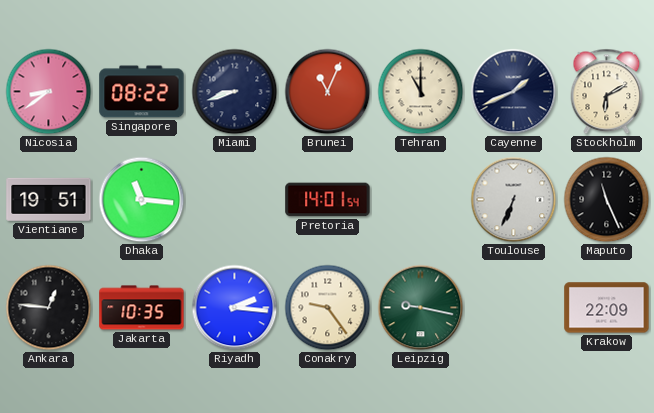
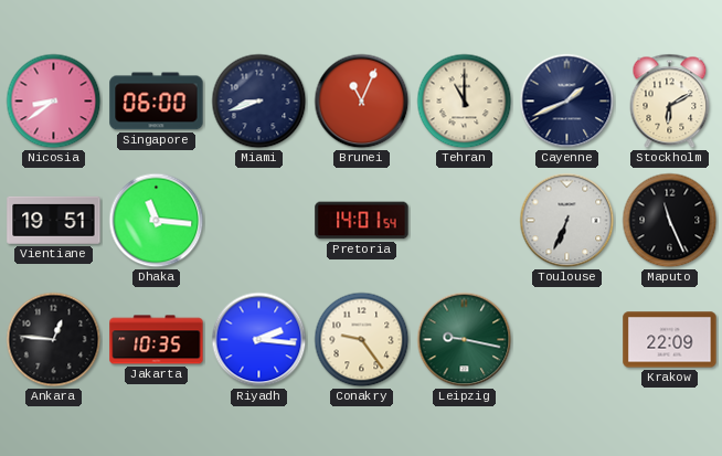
Singapore: 08:22 -> 06:00 (157, 102)
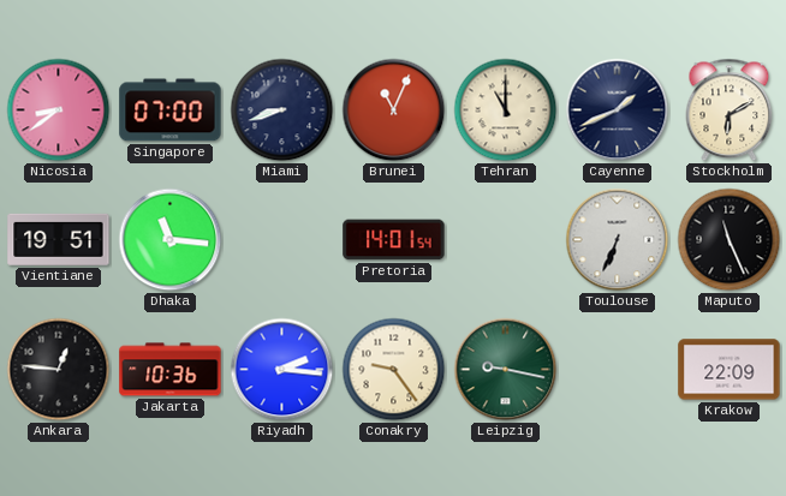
Singapore: 06:00 -> 07:00 (171, 110)
Jakarta: 10:35 -> 10:36 (171, 370)
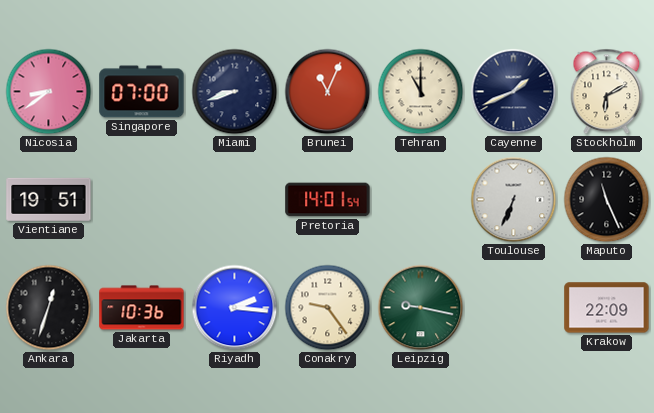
Dhaka: 11:16 -> none (171, 240)
Ankara: 12:46 -> 12:33 (49, 308)
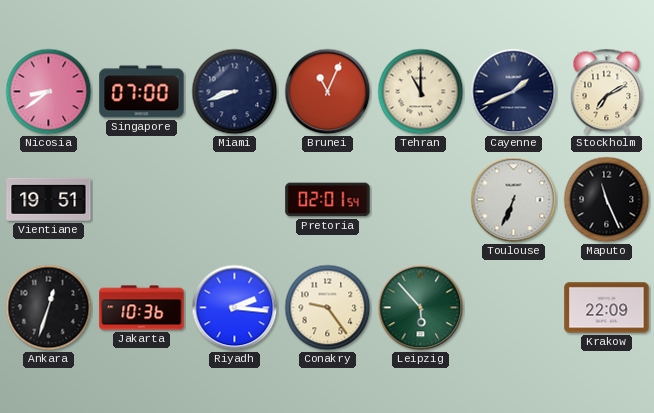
Stockholm: 6:10 -> 7:10 (607, 92)
Pretoria: 14:01 -> 02:01 (328, 200)
Leipzig: 9:17 -> 5:53 (421, 308)
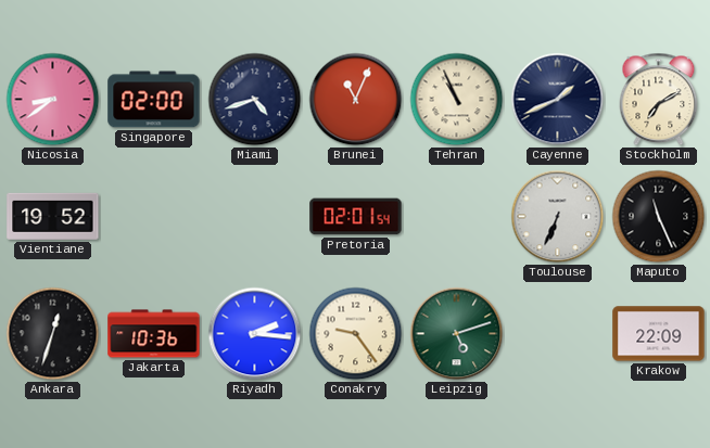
Singapore: 07:00 -> 02:00 (154, 100)
Miami: 8:42 -> 4:42 (255, 100)
Tehran: 11:00 -> 10:56 (457, 100)
Vientiane: 19:51 -> 19:52 (53, 216)
Leipzig: 5:53 -> 5:12 (457, 334)
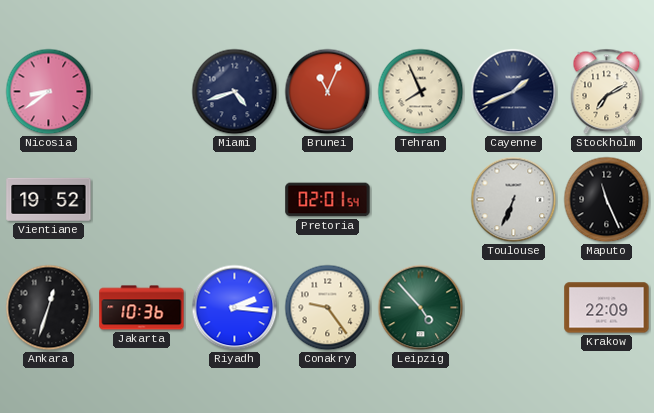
Singapore: 02:00 -> none (154, 100)
Tehran: 10:56 -> 7:56 (421, 92)
Leipzig: 5:12 -> 4:53 (421, 308)
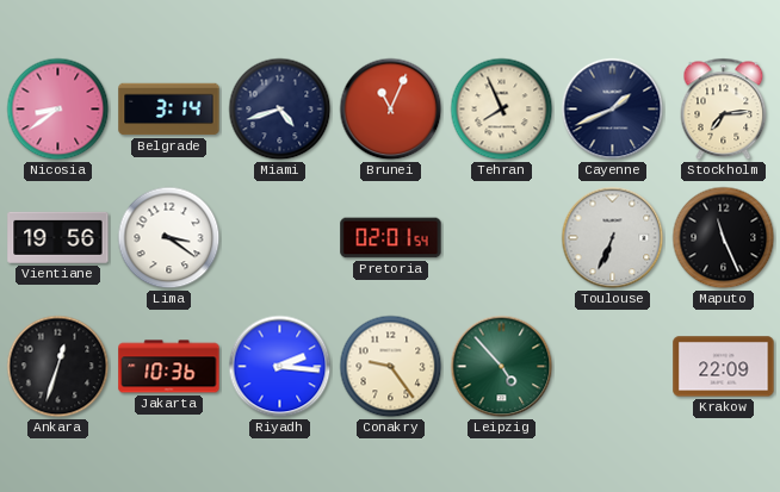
Belgrade: none -> 3:14 (169, 110)
Stockholm: 7:10 -> 7:14 (724, 110)
Vientiane: 19:52 -> 19:56 (58, 237)
Lima: none -> 3:21 (169, 238)
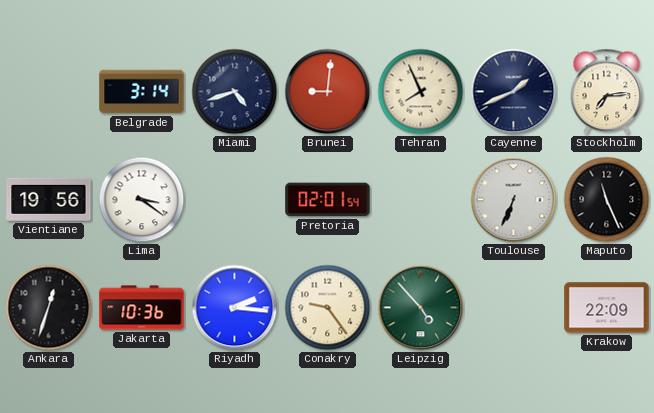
Nicosia: 8:39 -> none (58, 110)
Brunei: 11:04 -> 9:01 (328, 92)
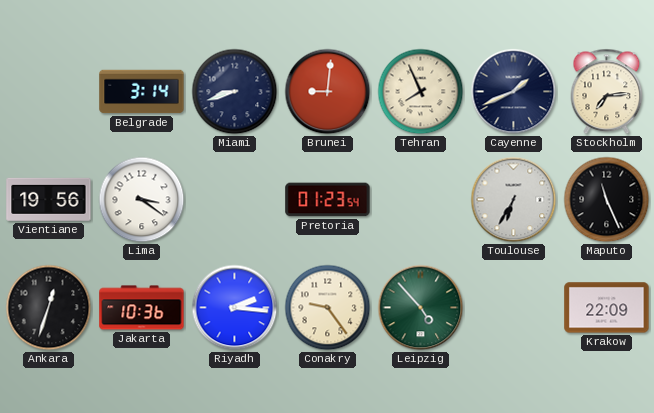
Miami: 4:42 -> 8:42 (235, 92)
Pretoria: 02:01 -> 01:23 (328, 200)
Toulouse: 6:34 -> 6:35 (514, 200)
